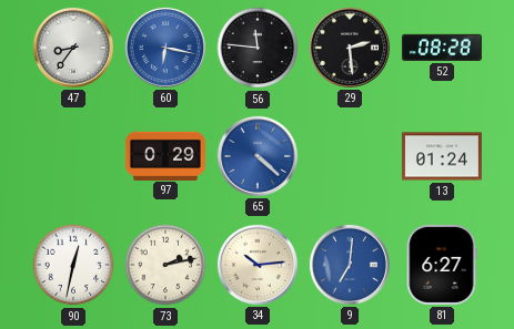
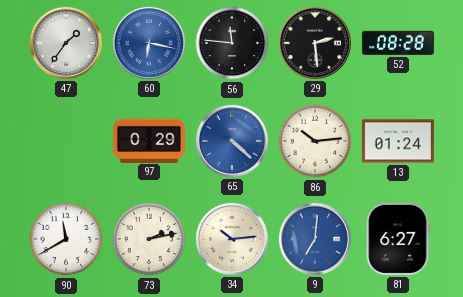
47: 8:36 -> 1:36 (66, 43)
86: none -> 10:14 (315, 141)
90: 12:32 -> 11:40 (66, 239)
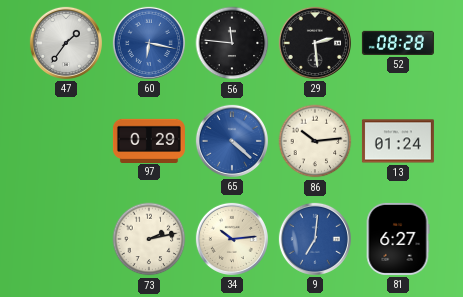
90: 11:40 -> none (66, 239)
